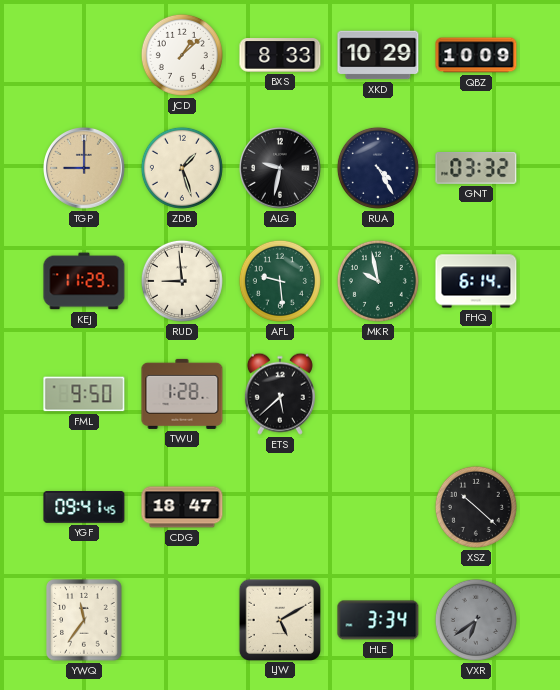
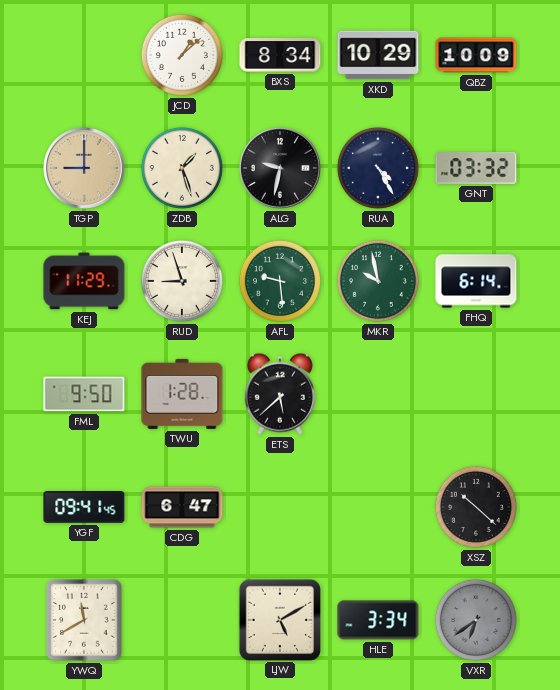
BXS: 8:33 -> 8:34 (280, 55)
RUD: 8:59 -> 8:57 (182, 281)
CDG: 18:47 -> 6:47 (182, 507)
YWQ: 11:36 -> 11:40 (84, 620)
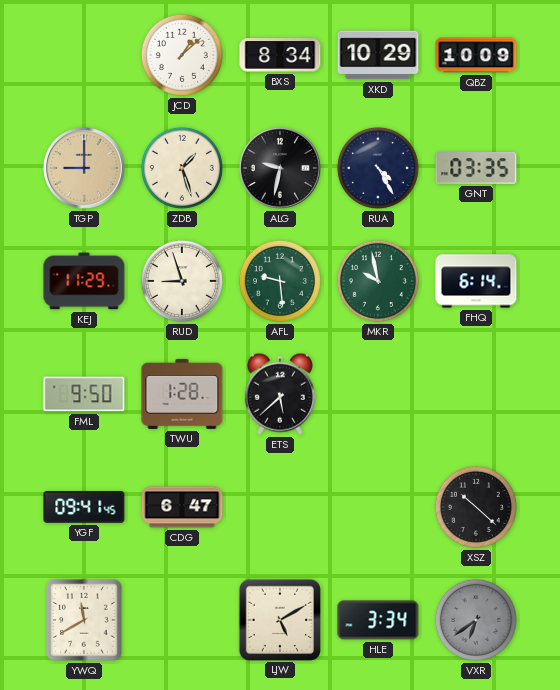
GNT: 03:32 -> 03:35 (476, 169)
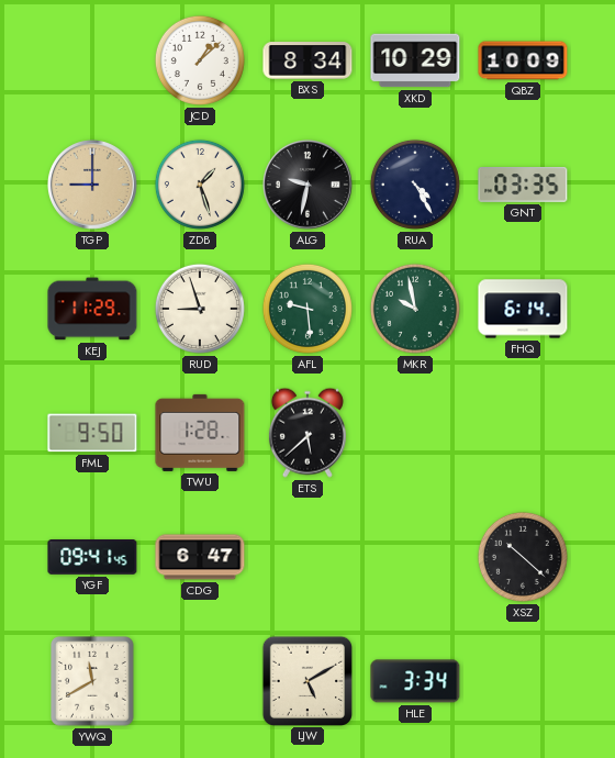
VXR: 6:39 -> none (476, 620)
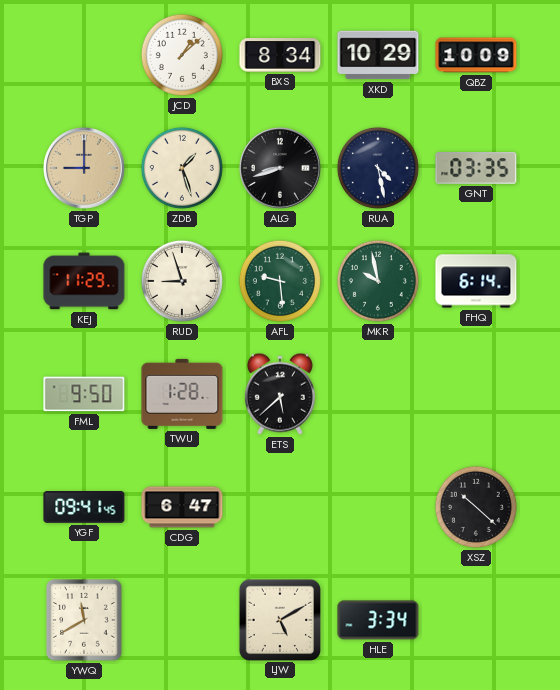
ALG: 9:32 -> 8:42 (281, 169)
RUA: 4:25 -> 4:28 (378, 168)
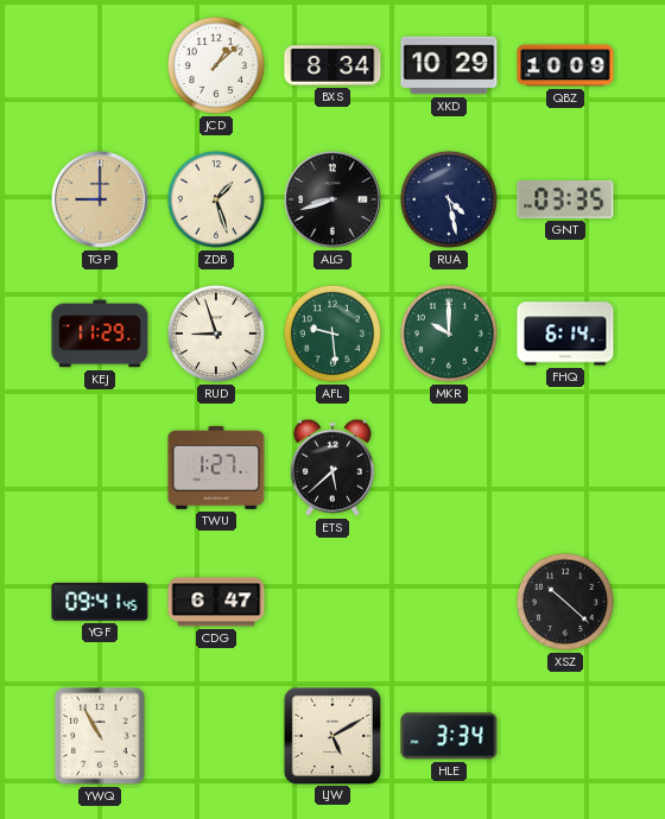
MKR: 9:58 -> 10:00 (449, 334)
FML: 9:50 -> none (84, 394)
TWU: 1:28 -> 1:27 (216, 468)
YWQ: 11:40 -> 10:55 (100, 736)
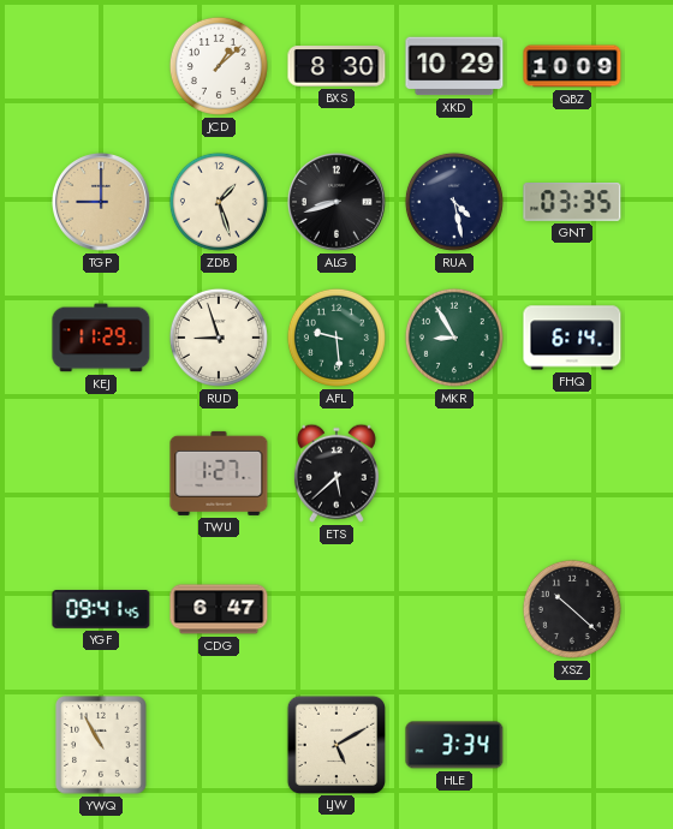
BXS: 8:34 -> 8:30 (336, 66)
MKR: 10:00 -> 8:55 (454, 338)
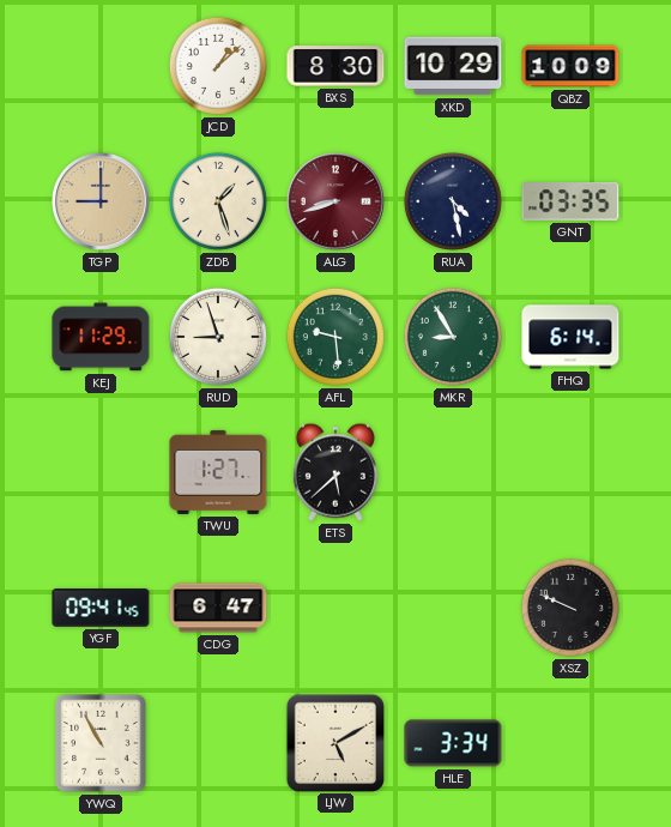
ALG dial: black -> burgundy (337, 203)
XSZ: 10:22 -> 9:49 (570, 608)
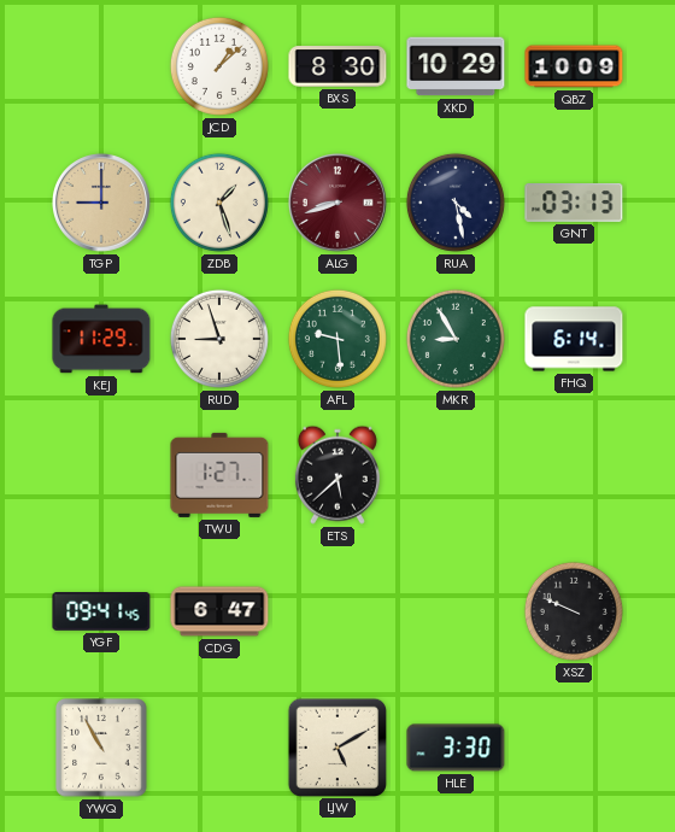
GNT: 03:35 -> 03:13 (574, 204)
HLE: 3:34 -> 3:30 (456, 748)
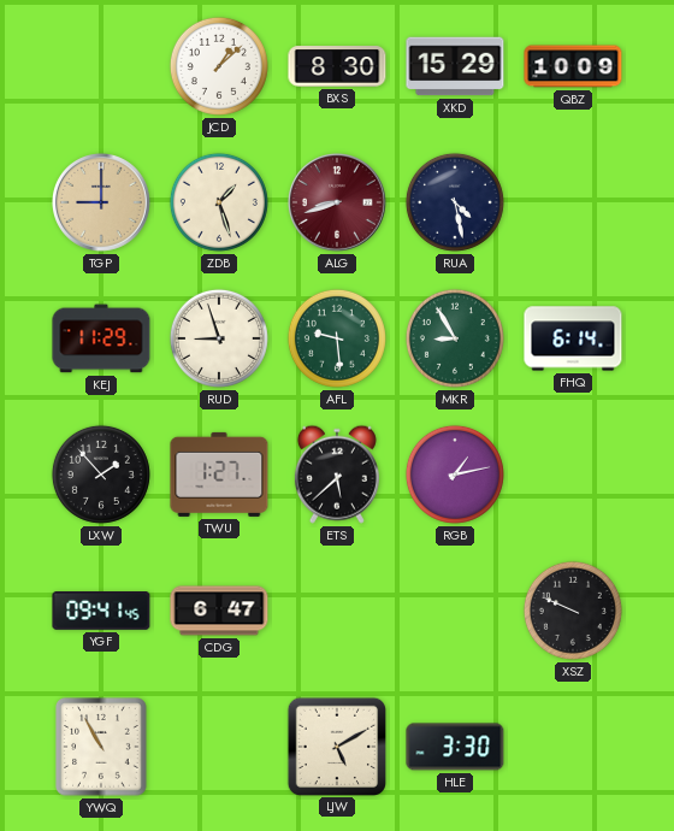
XKD: 10:29 -> 15:29 (455, 66)
GNT: 03:13 -> none (574, 204)
LXW: none -> 1:53 (101, 475)
RGB: none -> 1:13 (455, 475)
